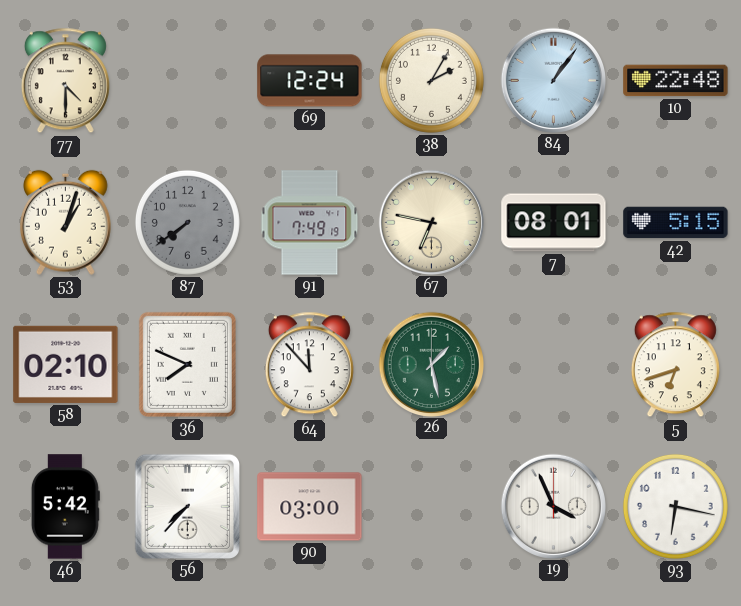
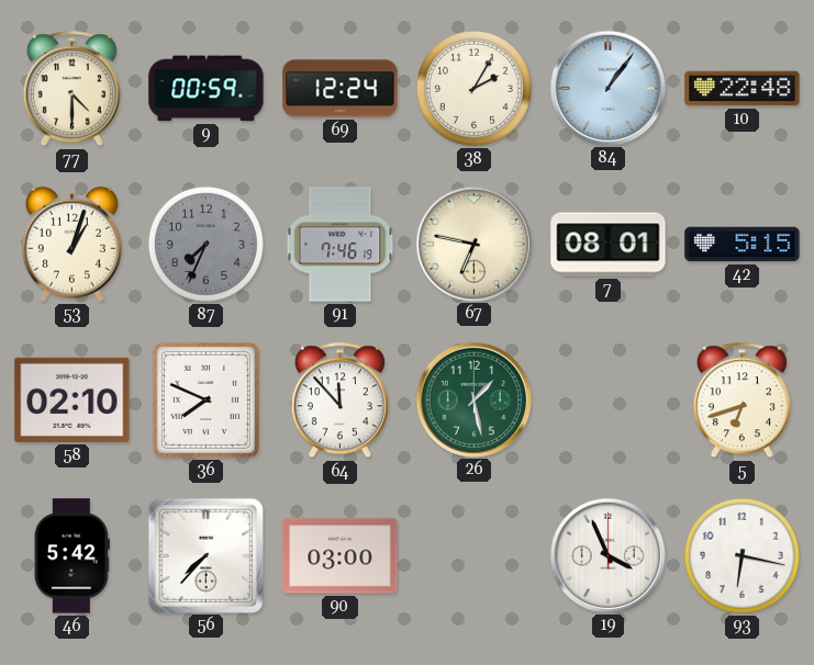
9: none -> 00:59 (207, 89)
87: 7:39 -> 7:34 (205, 244)
91: 7:49 -> 7:46 (341, 245)
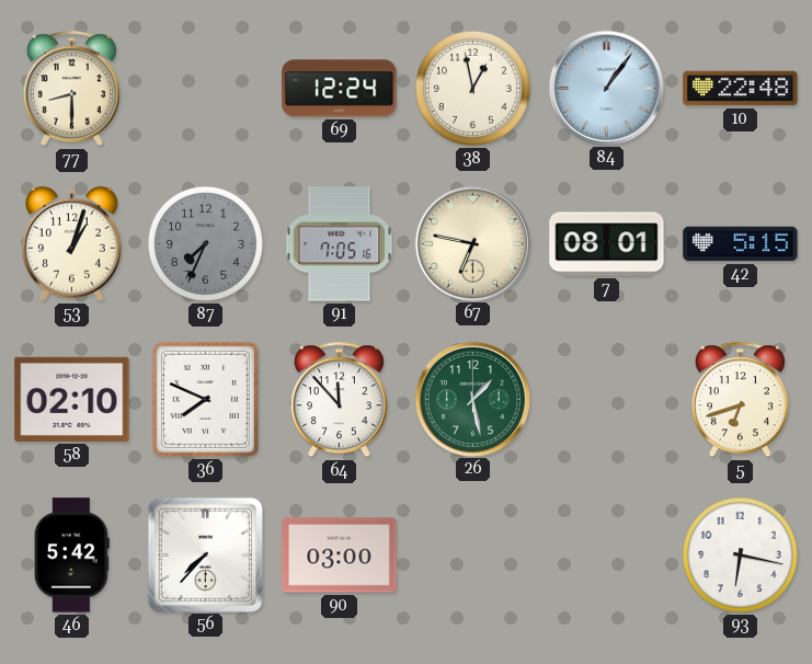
77: 4:30 -> 8:30 (71, 89)
9: 00:59 -> none (207, 89)
38: 2:05 -> 12:58 (472, 88)
91: 7:46 -> 7:05 (340, 244)
19: 3:56 -> none (607, 555)
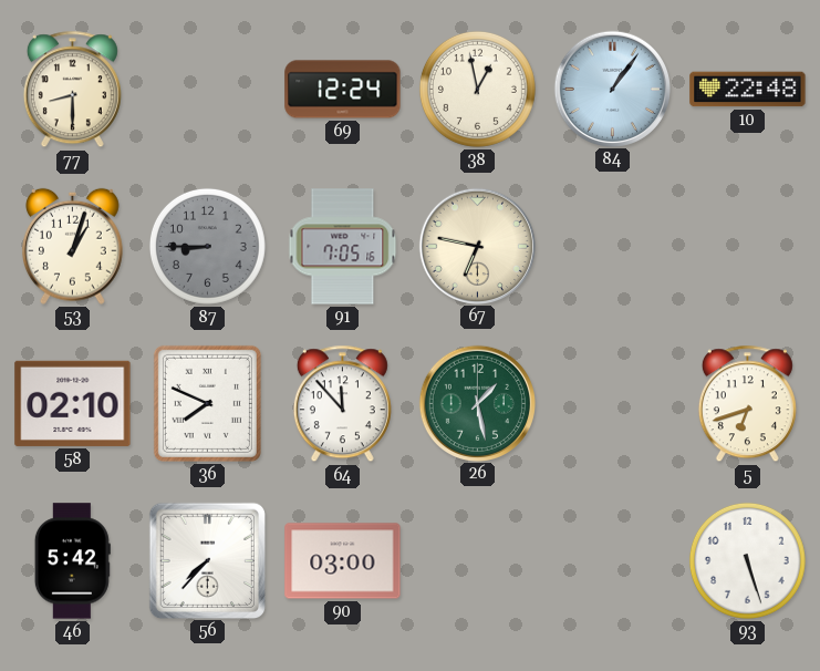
87: 7:34 -> 8:45 (207, 246)
7: 08:01 -> none (607, 244)
42: 5:15 -> none (741, 244)
93: 6:17 -> 5:27 (747, 560)
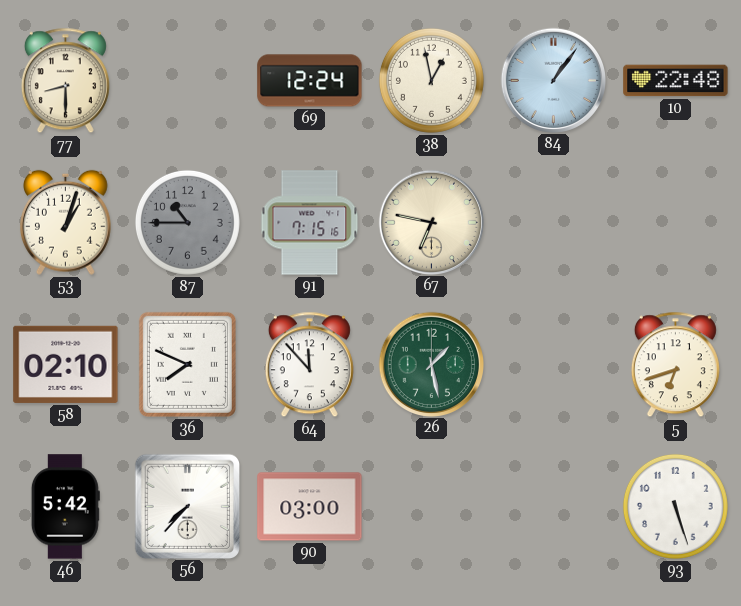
87: 8:45 -> 10:45 (187, 222)
91: 7:05 -> 7:15 (310, 223)
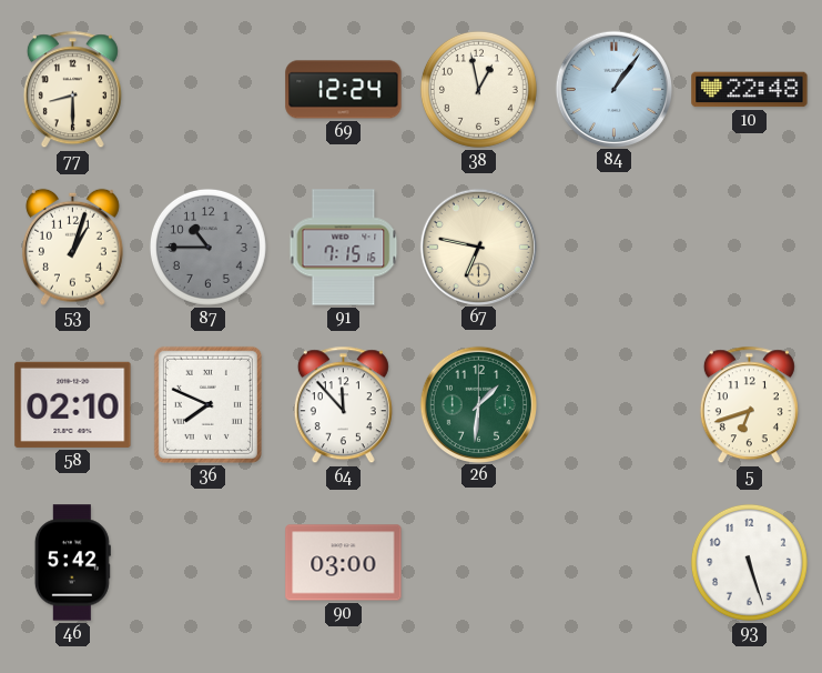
26: 1:28 -> 1:31 (478, 404)
56: 7:37 -> none (187, 506)
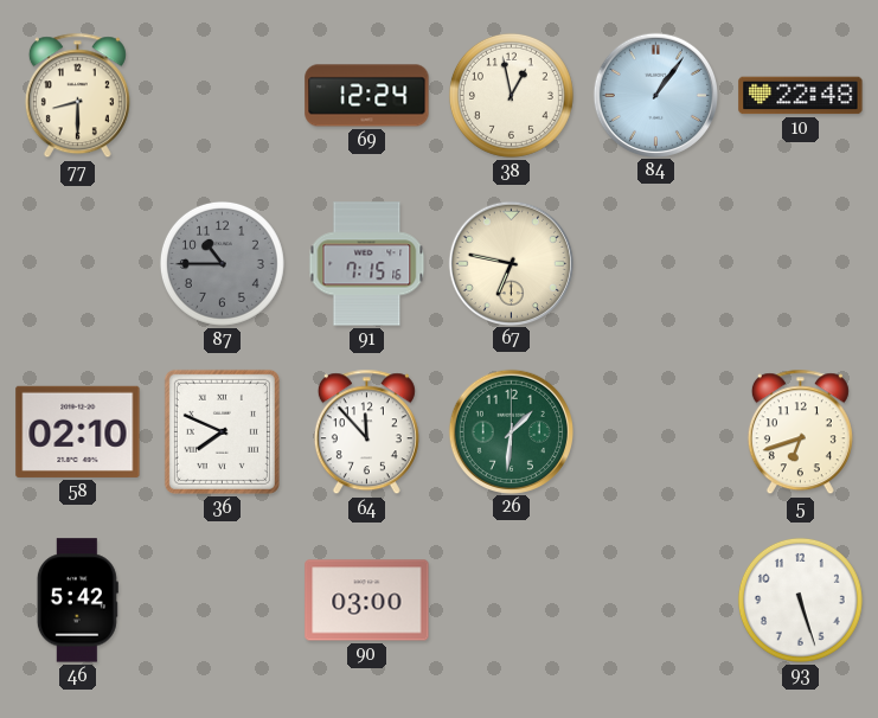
53: 1:03 -> none (72, 247)
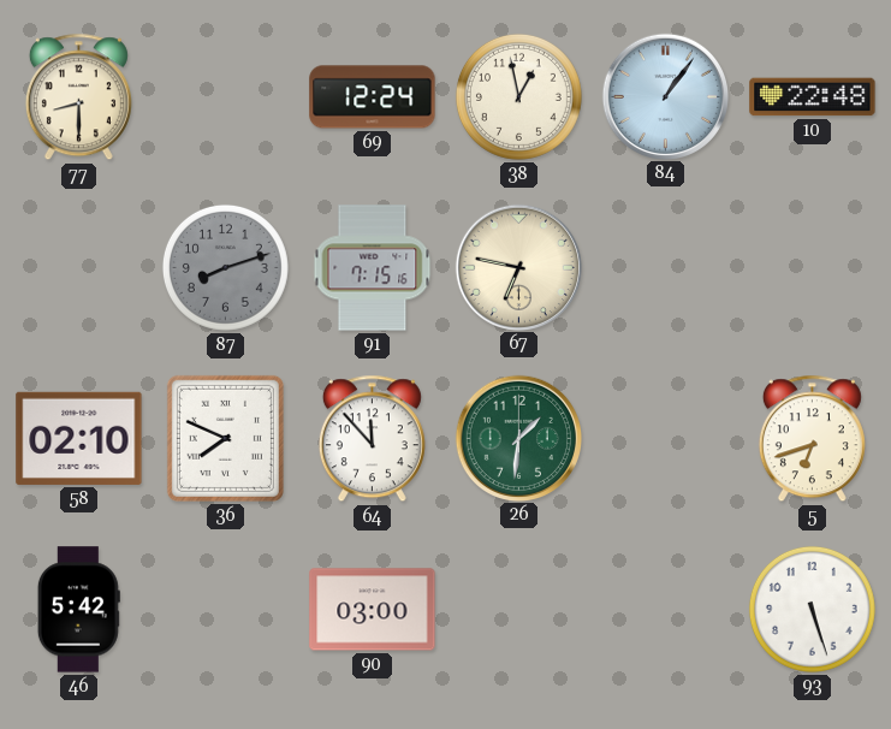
87: 10:45 -> 8:12 (225, 267)
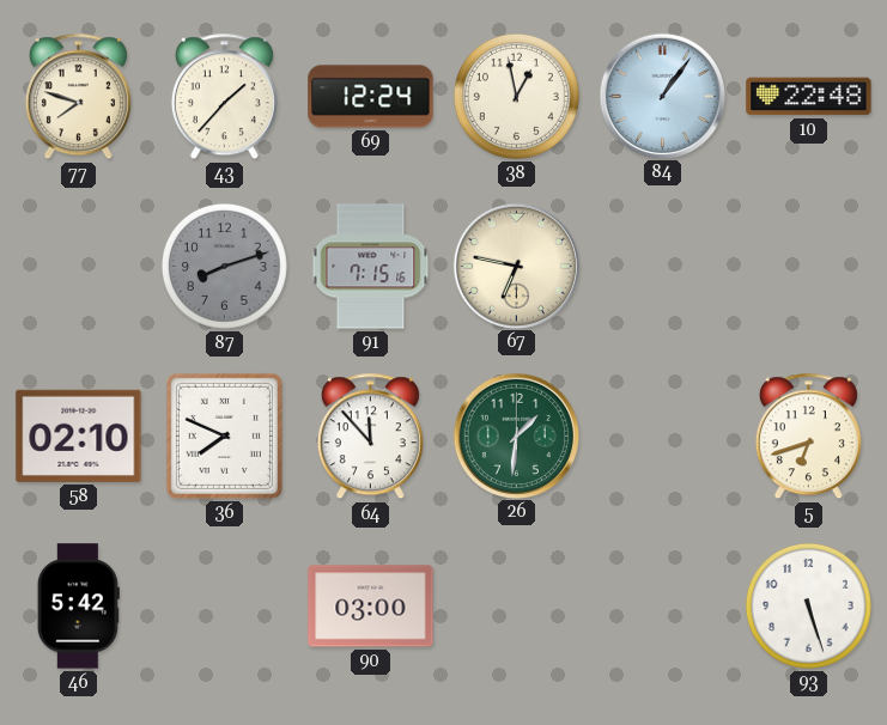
77: 8:30 -> 7:48 (78, 97)
43: none -> 1:37 (224, 97)
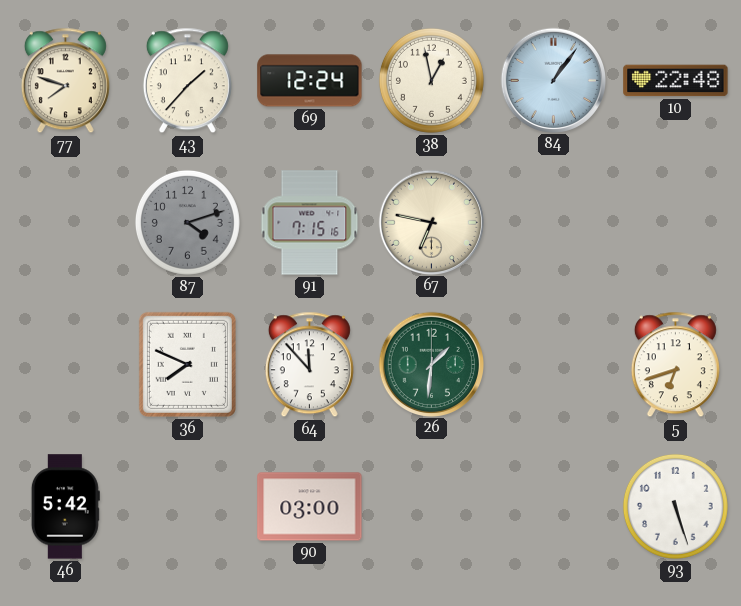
87: 8:12 -> 4:12 (187, 222)
58: 02:10 -> none (79, 435)
